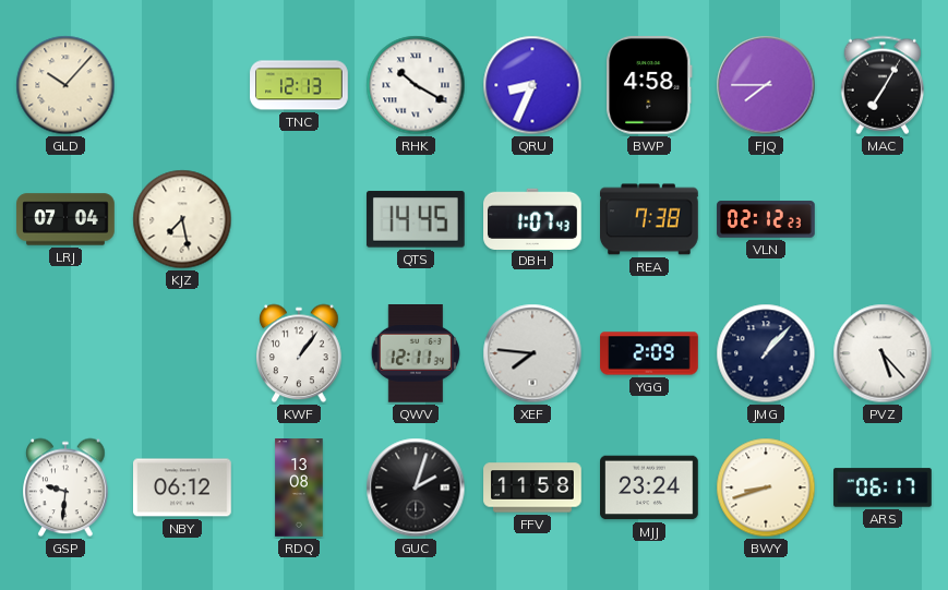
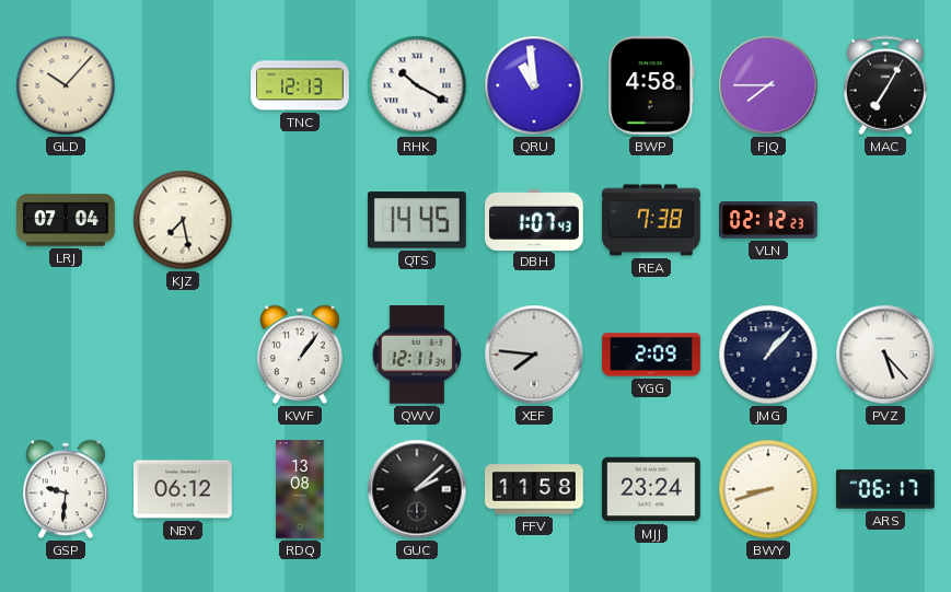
QRU: 8:34 -> 10:59 (534, 85)
GUC: 2:03 -> 2:08 (417, 489)
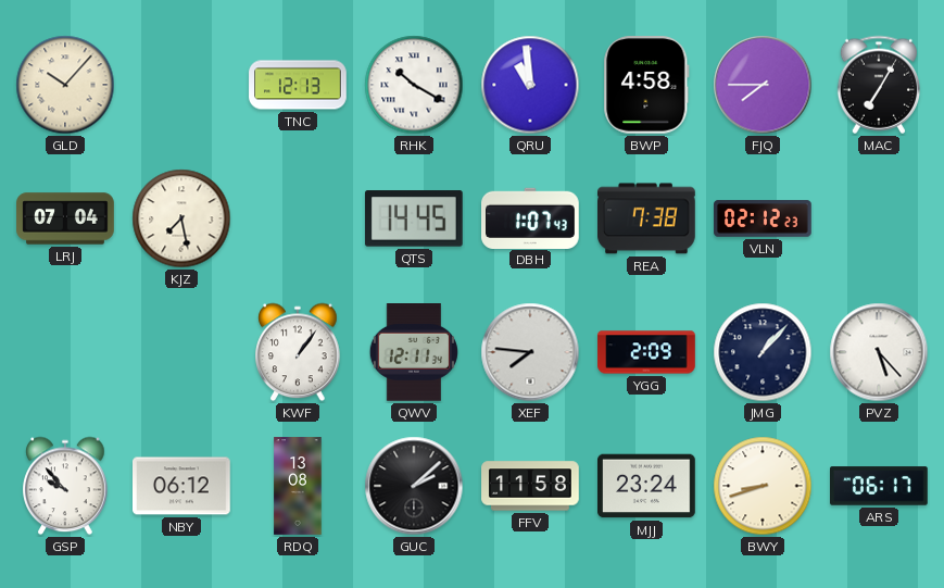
GSP: 9:31 -> 9:53 (65, 486)
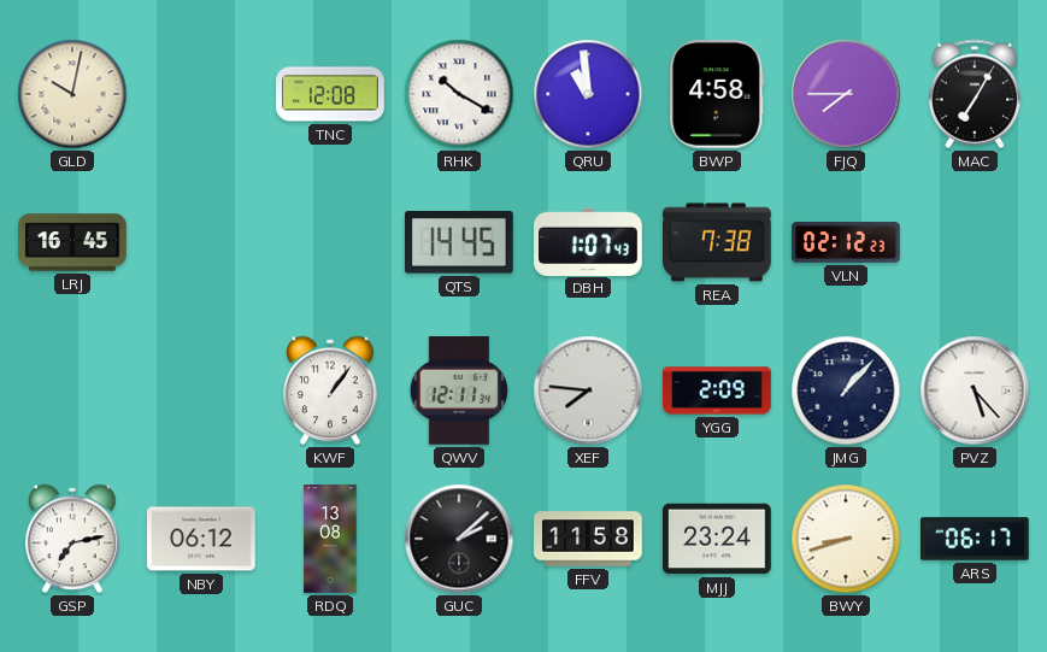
GLD: 10:07 -> 10:02 (72, 94)
TNC: 12:13 -> 12:08 (330, 94)
LRJ: 07:04 -> 16:45 (72, 242)
KJZ: 7:28 -> none (181, 218)
GSP: 9:53 -> 7:13 (72, 539)
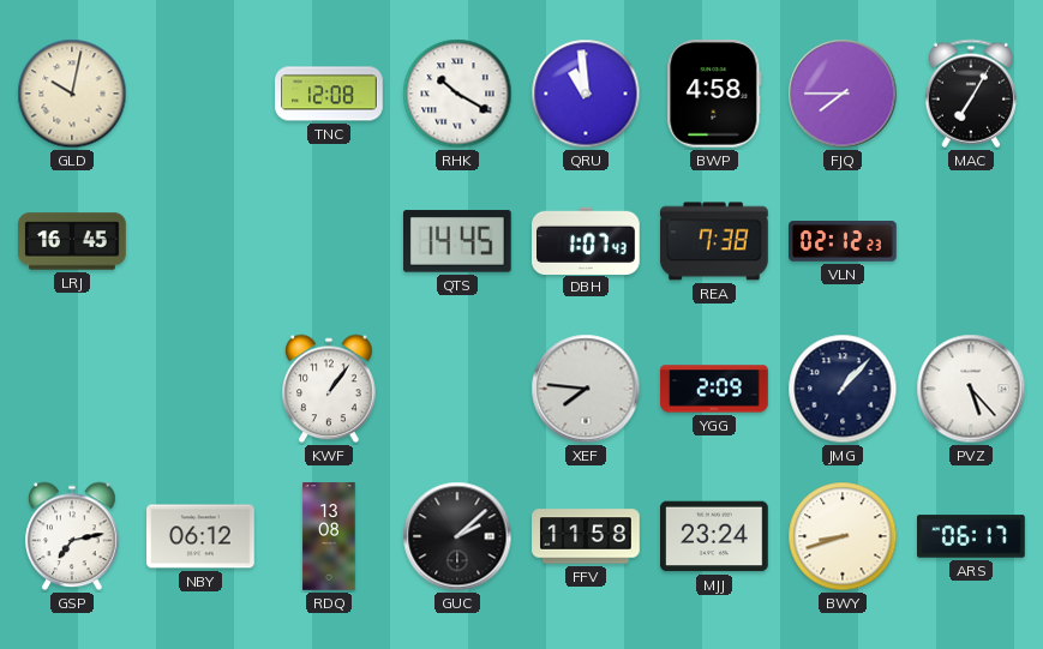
QWV: 12:11 -> none (459, 392)
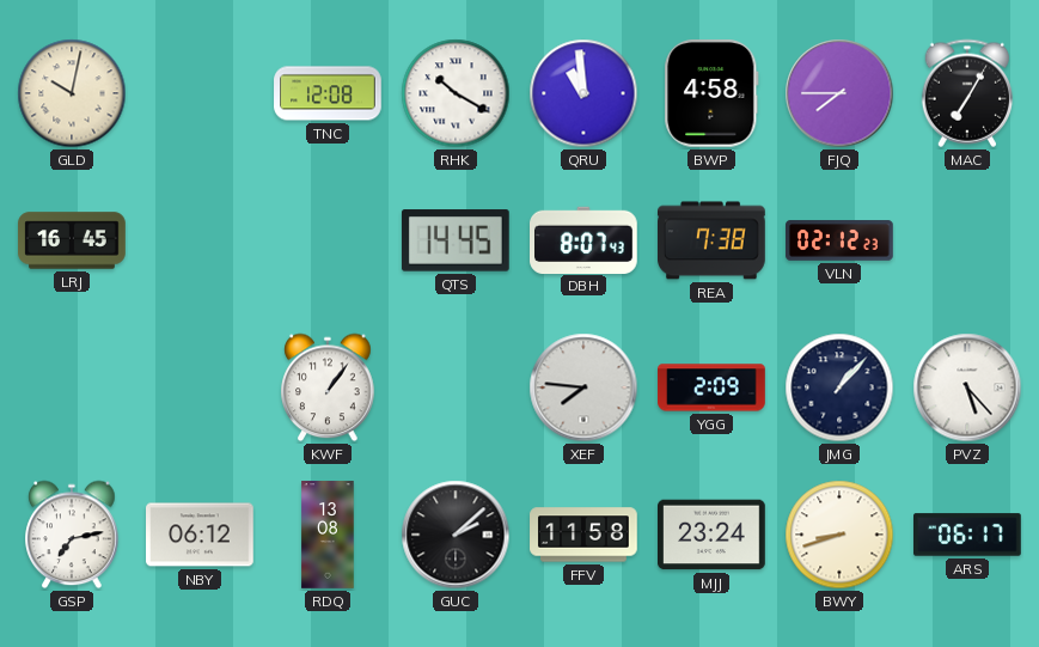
DBH: 1:07 -> 8:07 (585, 239)
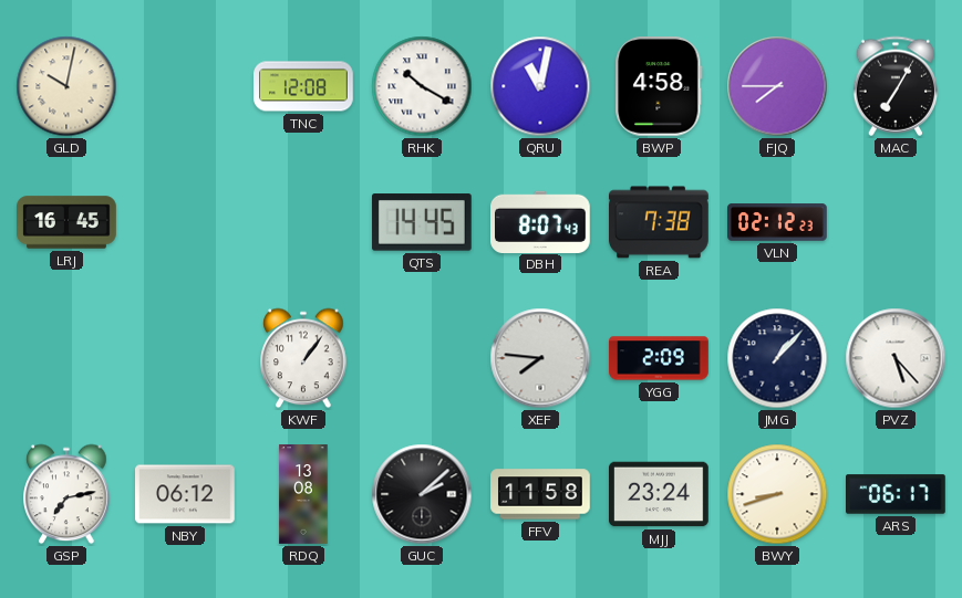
QRU: 10:59 -> 11:02 (540, 86)
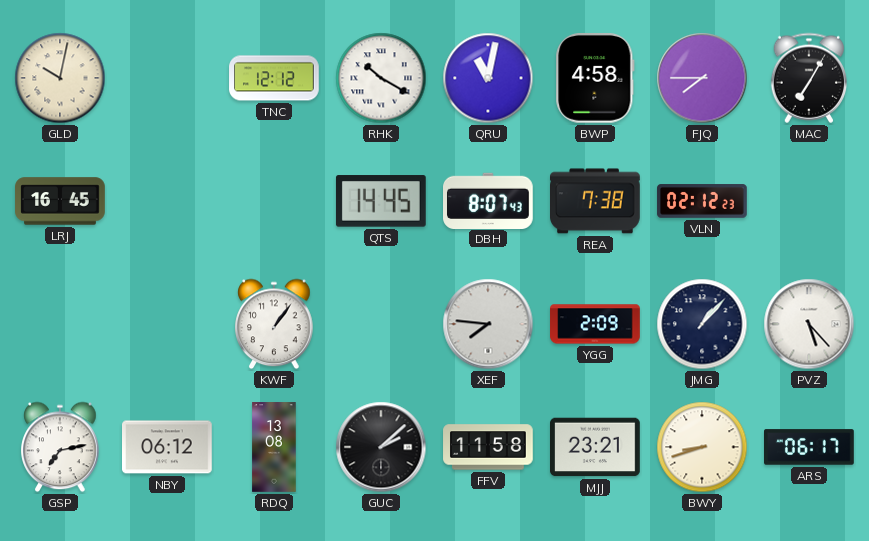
TNC: 12:08 -> 12:12 (274, 78)
MJJ: 23:24 -> 23:21 (596, 447)
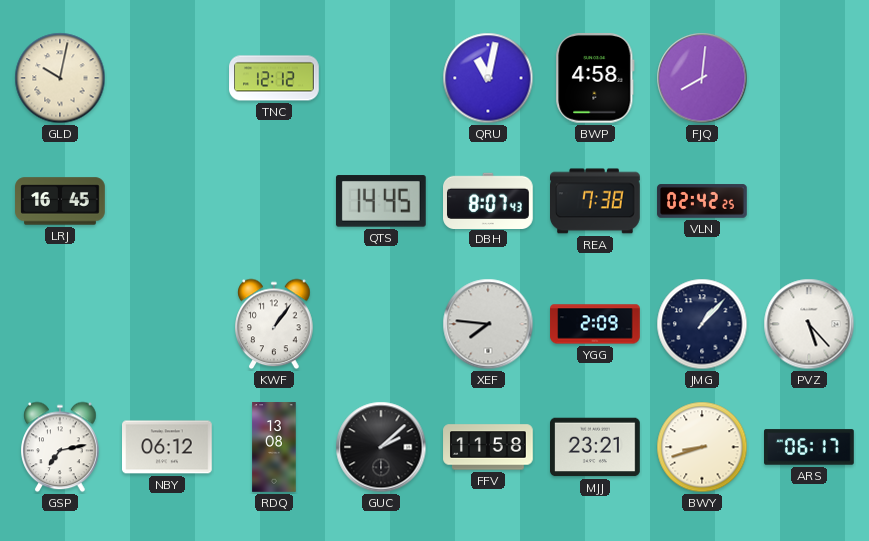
RHK: 10:20 -> none (381, 78)
FJQ: 7:45 -> 8:01 (702, 78)
MAC: 7:05 -> none (808, 78)
VLN: 02:12 -> 02:42 (702, 201)
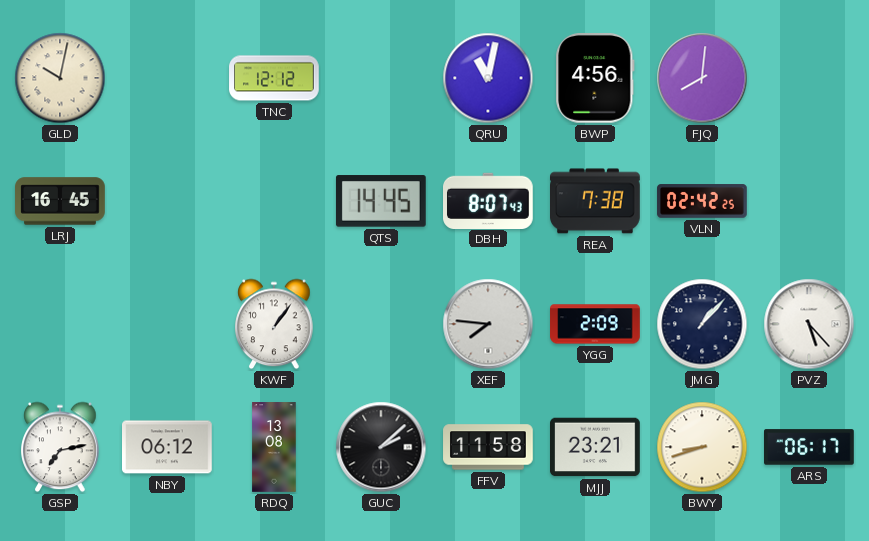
BWP: 4:58 -> 4:56 (595, 79)
